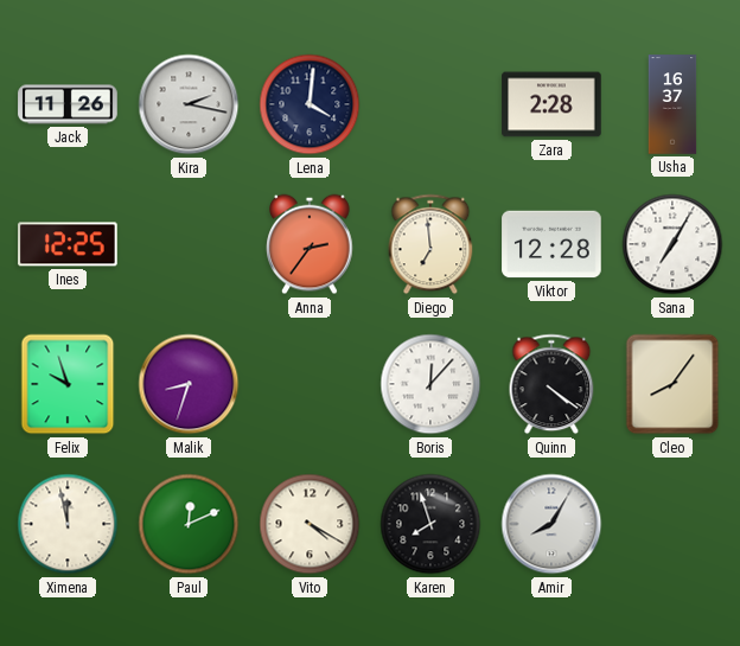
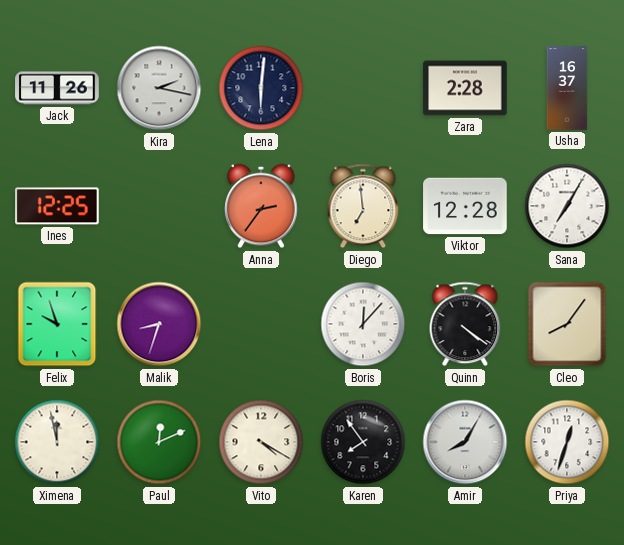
Lena: 4:01 -> 6:01 (261, 88)
Karen: 7:57 -> 7:54 (363, 442)
Priya: none -> 12:33 (567, 442)
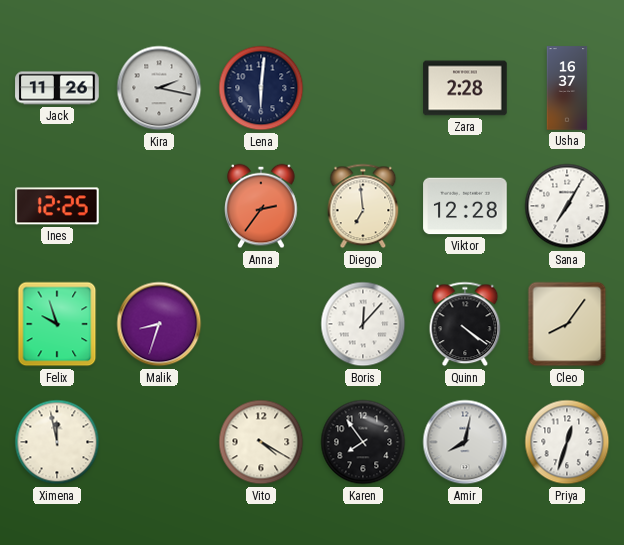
Paul: 12:11 -> none (159, 442)
Amir: 8:05 -> 8:02 (465, 442)
